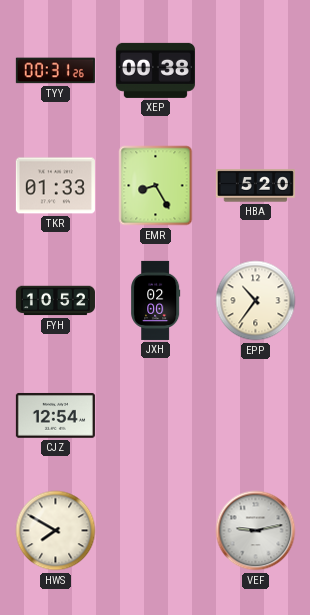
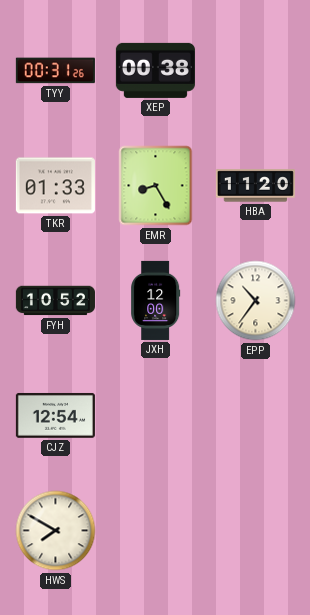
HBA: 5:20 -> 11:20 (255, 186)
JXH: 02:00 -> 12:00 (156, 300)
VEF: 9:13 -> none (256, 531)
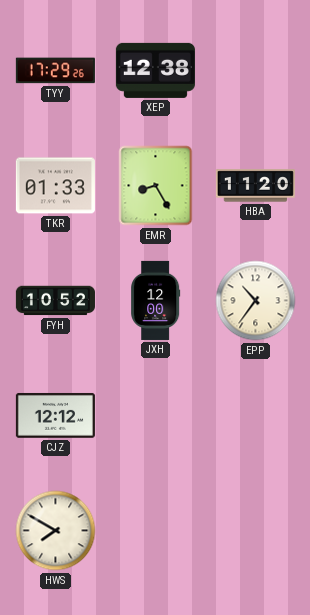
TYY: 00:31 -> 17:29 (55, 71)
XEP: 00:38 -> 12:38 (155, 70)
CJZ: 12:54 -> 12:12 (55, 415)
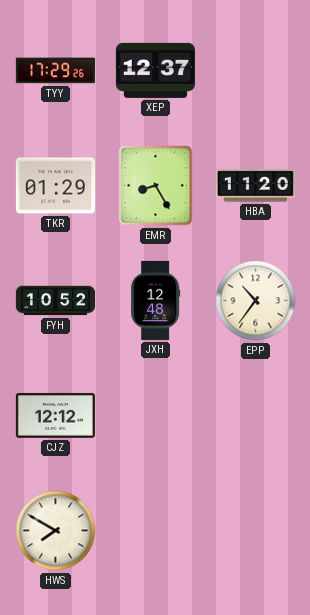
XEP: 12:38 -> 12:37 (155, 70)
TKR: 01:33 -> 01:29 (55, 186)
JXH: 12:00 -> 12:48 (156, 300)
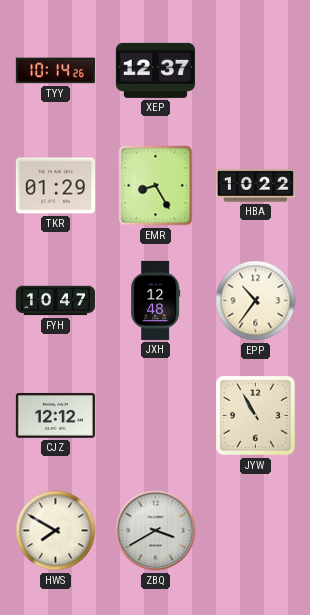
TYY: 17:29 -> 10:14 (55, 71)
HBA: 11:20 -> 10:22 (255, 186)
FYH: 10:52 -> 10:47 (55, 301)
JYW: none -> 10:55 (255, 415)
ZBQ: none -> 3:40 (156, 531)
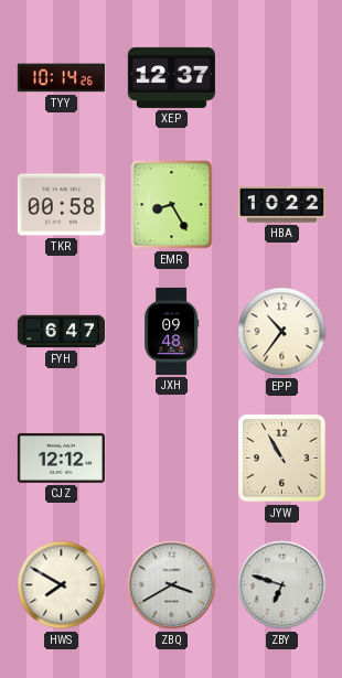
TKR: 01:29 -> 00:58 (61, 205)
FYH: 10:47 -> 6:47 (61, 332)
JXH: 12:48 -> 09:48 (172, 331)
ZBY: none -> 6:48 (282, 585)
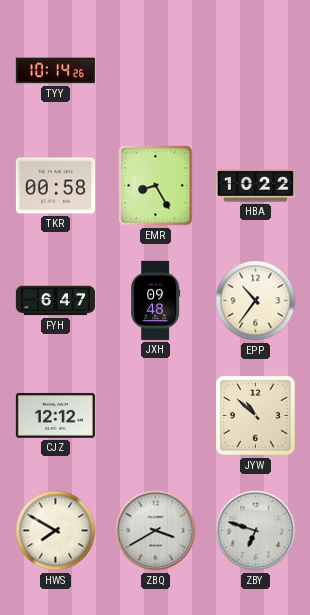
XEP: 12:37 -> none (171, 77)
JYW: 10:55 -> 10:52 (255, 415)
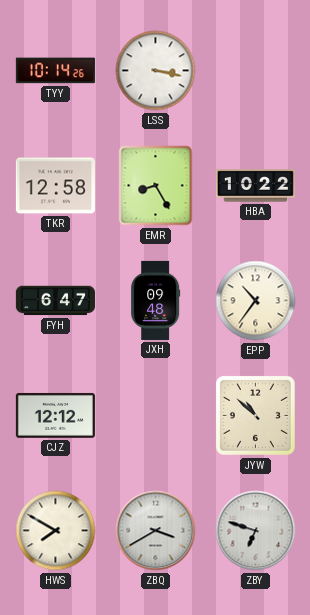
LSS: none -> 3:17 (156, 71)
TKR: 00:58 -> 12:58 (55, 186)
